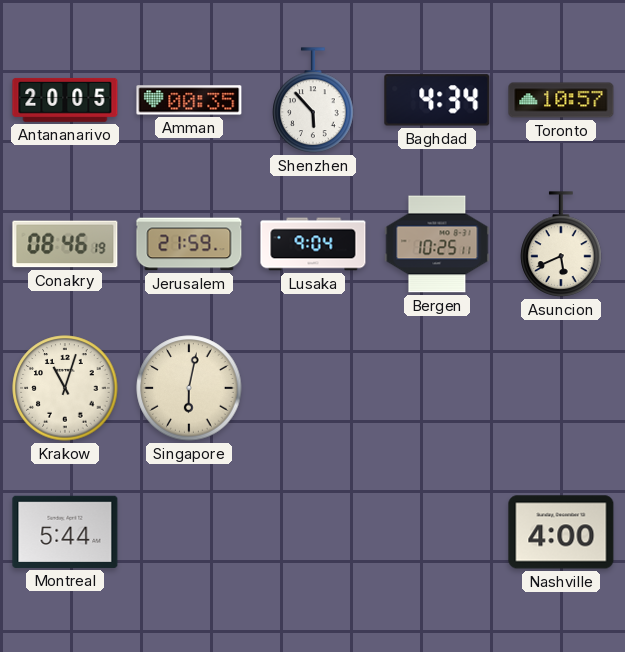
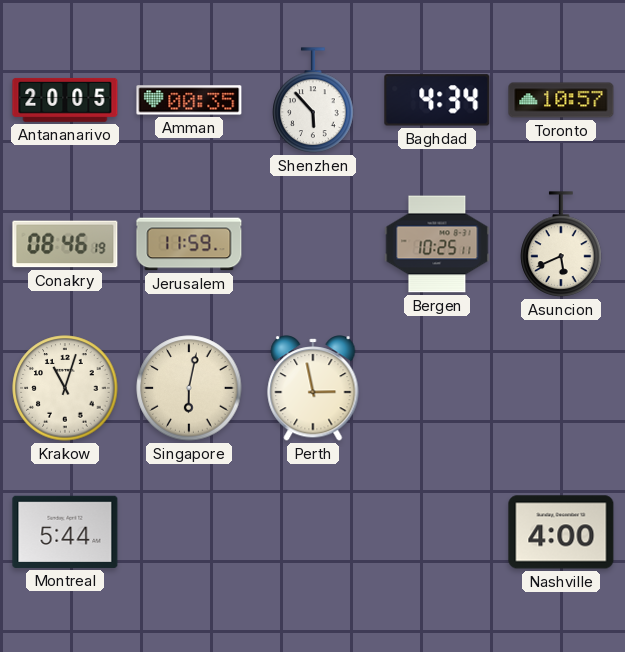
Jerusalem: 21:59 -> 11:59 (189, 244)
Lusaka: 9:04 -> none (313, 244)
Perth: none -> 2:58 (313, 388)
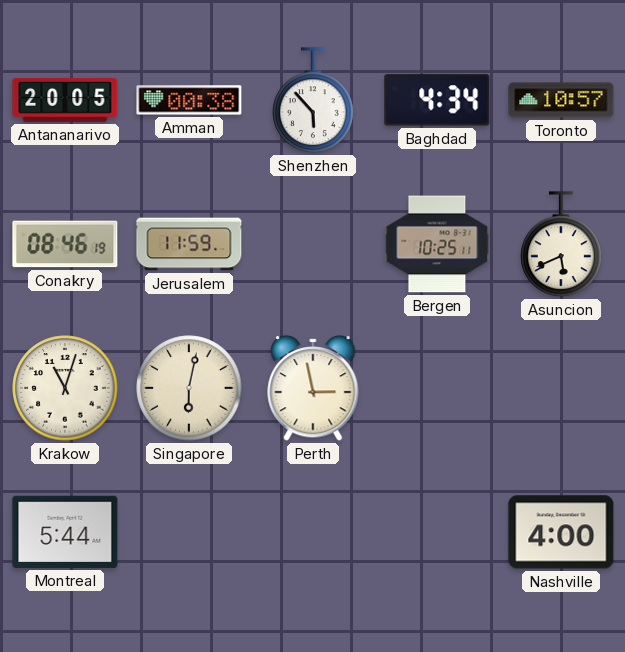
Amman: 00:35 -> 00:38 (189, 100)
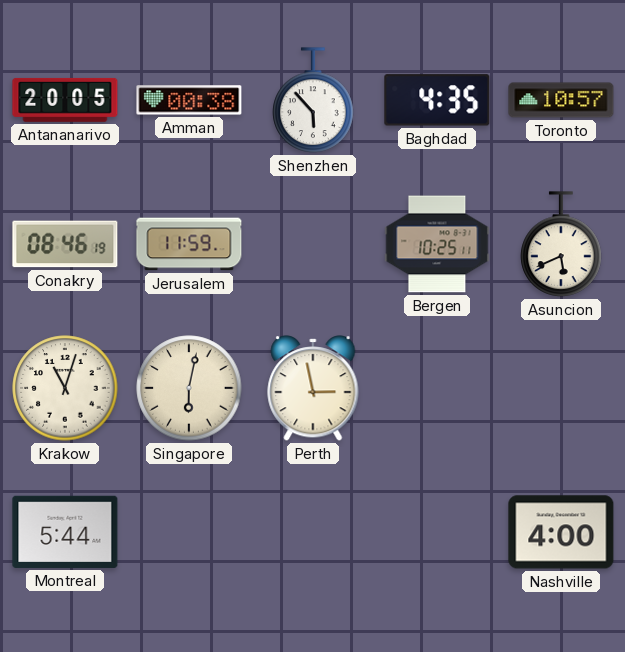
Baghdad: 4:34 -> 4:35 (437, 100)
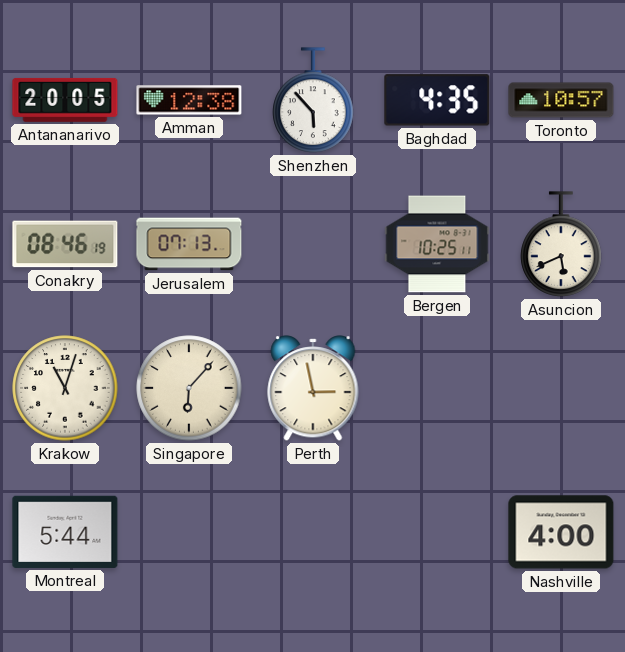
Amman: 00:38 -> 12:38 (189, 100)
Jerusalem: 11:59 -> 07:13 (189, 244)
Singapore: 6:02 -> 6:07 (189, 388)
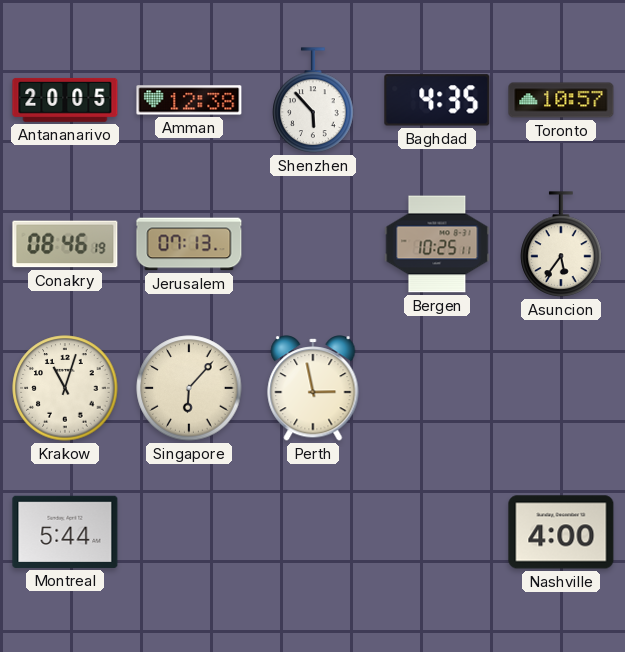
Asuncion: 5:41 -> 5:36 (561, 244)
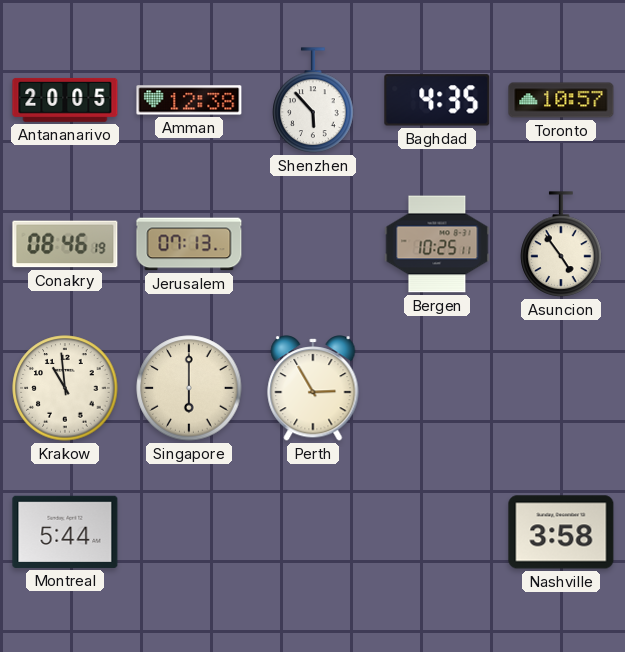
Asuncion: 5:36 -> 4:54 (561, 244)
Krakow: 11:03 -> 10:59 (65, 388)
Singapore: 6:07 -> 6:00 (189, 388)
Perth: 2:58 -> 2:55 (313, 388)
Nashville: 4:00 -> 3:58 (561, 532)
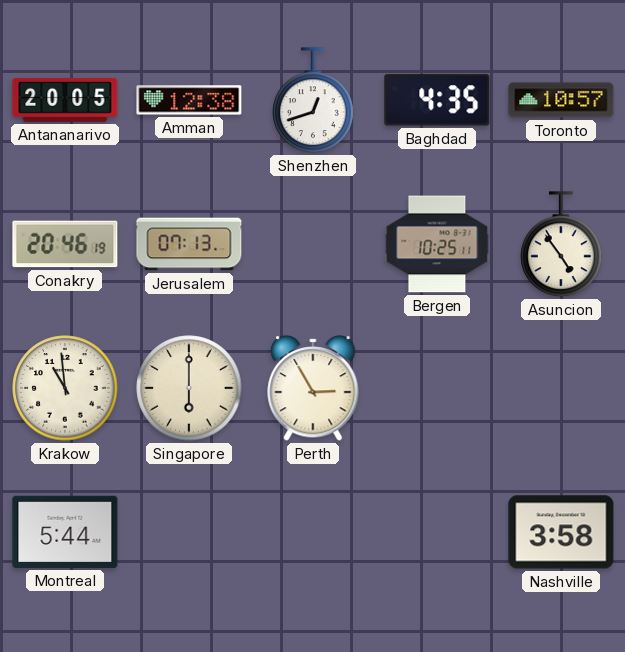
Shenzhen: 5:53 -> 12:42 (313, 100)
Conakry: 08:46 -> 20:46 (65, 244)
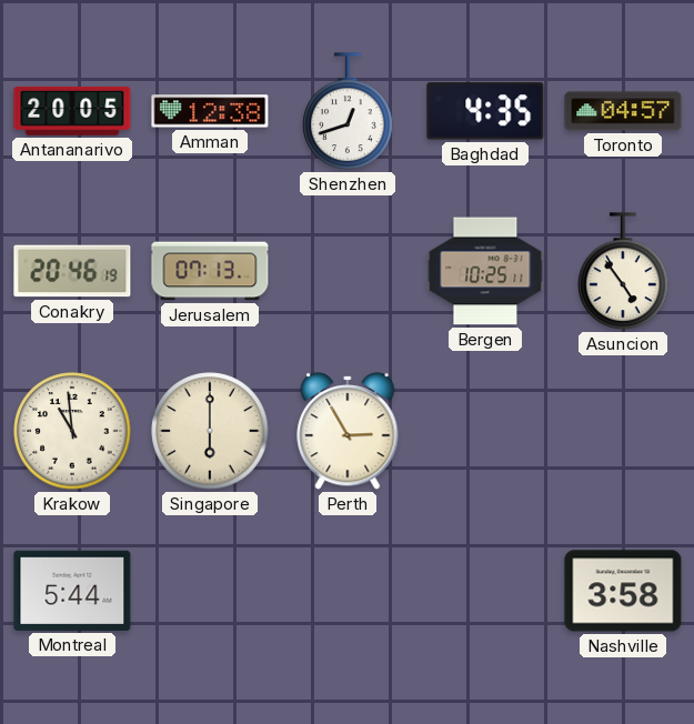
Toronto: 10:57 -> 04:57 (623, 111)
